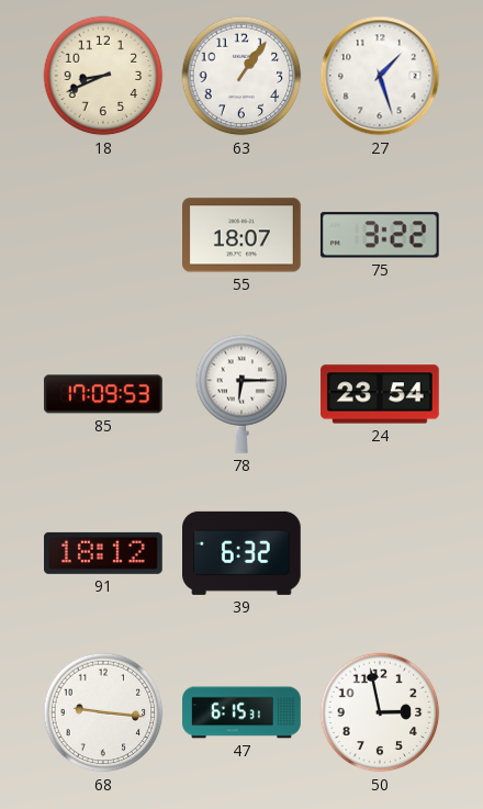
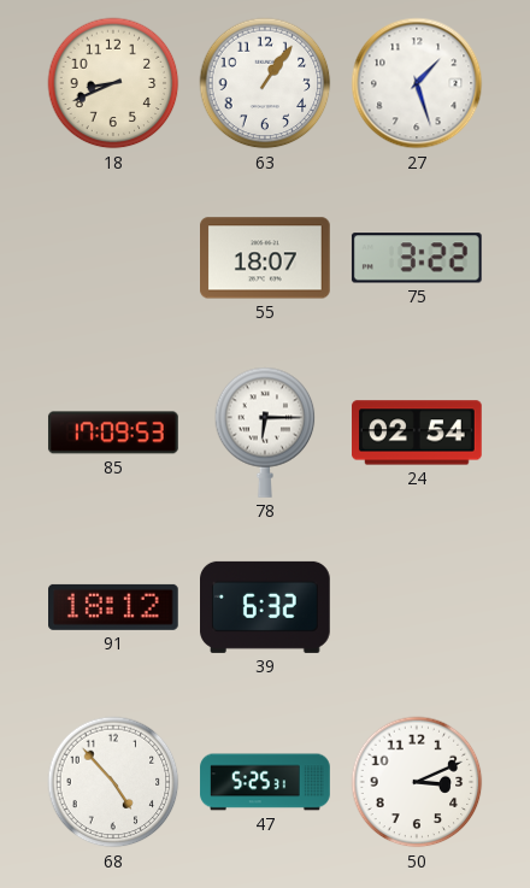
24: 23:54 -> 02:54 (418, 433)
68: 9:16 -> 4:53 (113, 782)
47: 6:15 -> 5:25 (265, 782)
50: 2:58 -> 3:11 (417, 782)
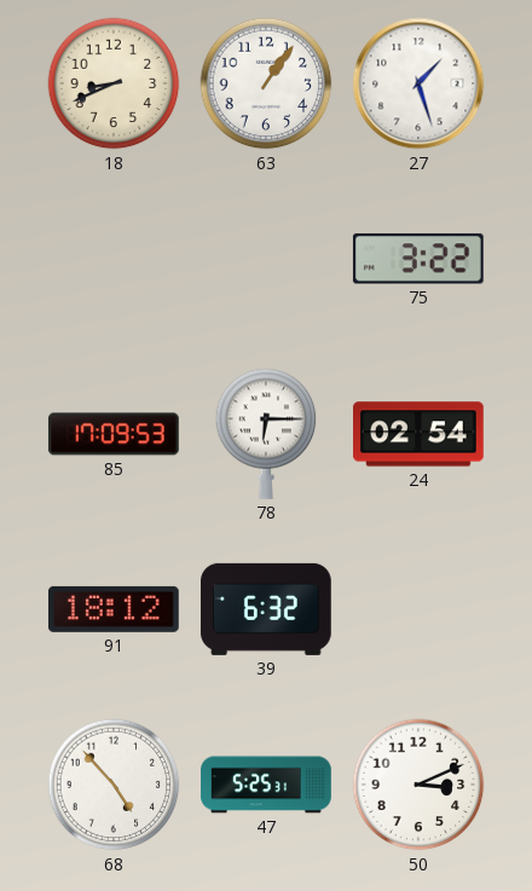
55: 18:07 -> none (266, 258)
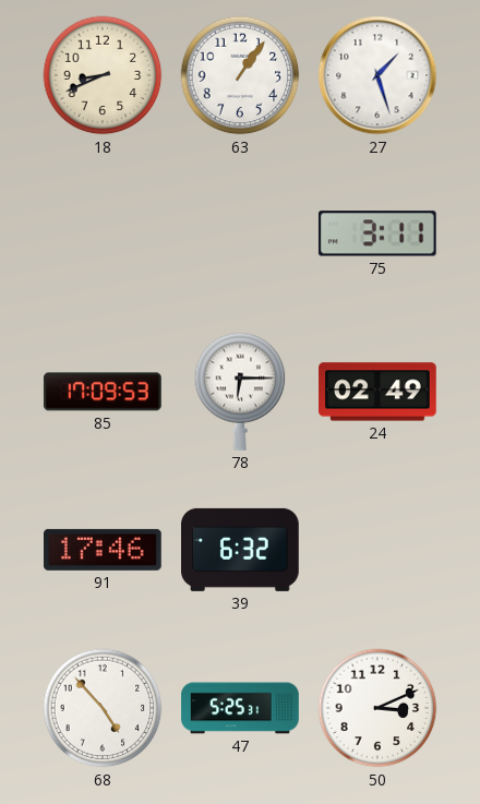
75: 3:22 -> 3:11 (377, 233)
24: 02:54 -> 02:49 (379, 392)
91: 18:12 -> 17:46 (104, 550)
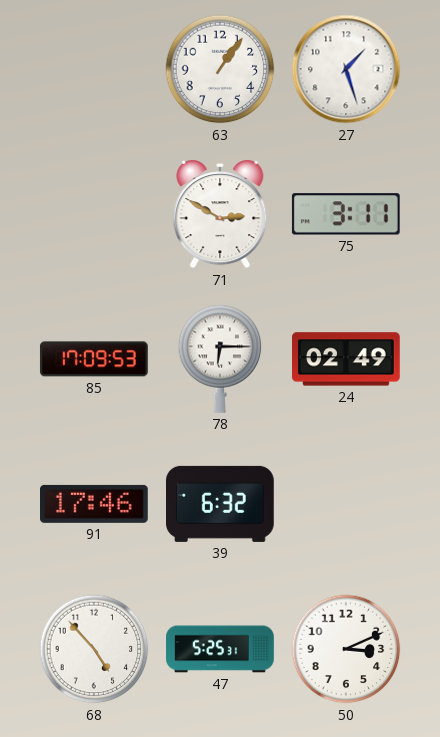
18: 8:41 -> none (103, 75)
71: none -> 2:50 (220, 214)
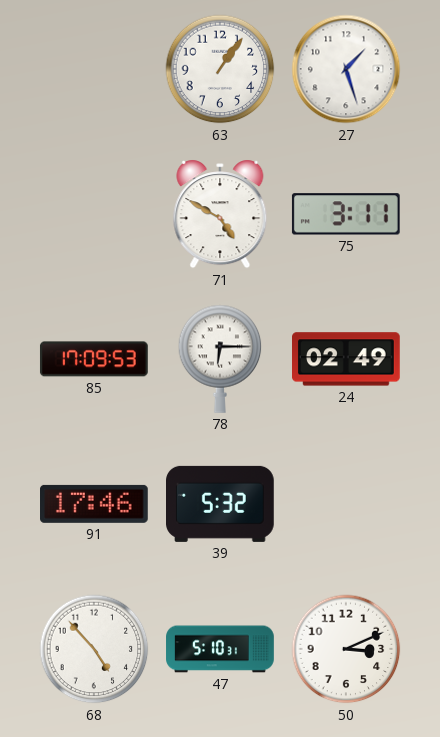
71: 2:50 -> 4:50 (220, 214)
39: 6:32 -> 5:32 (221, 504)
47: 5:25 -> 5:10 (220, 649)
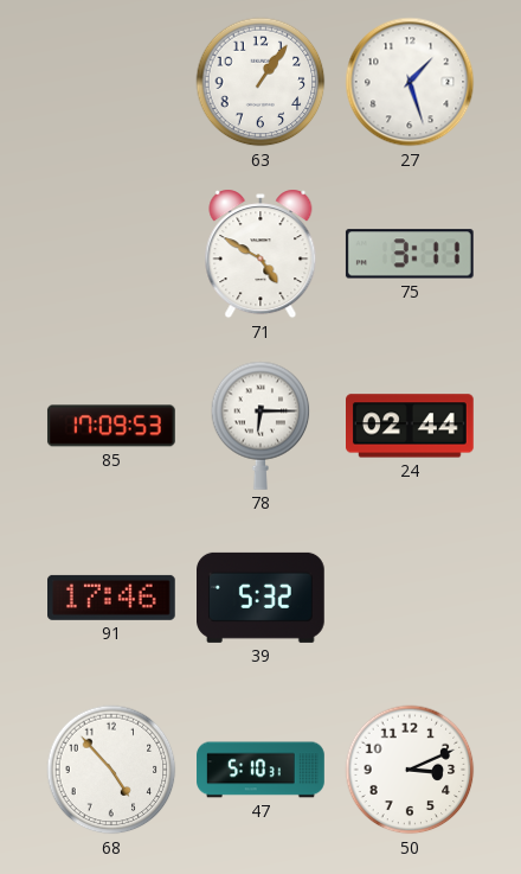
24: 02:49 -> 02:44 (411, 426)
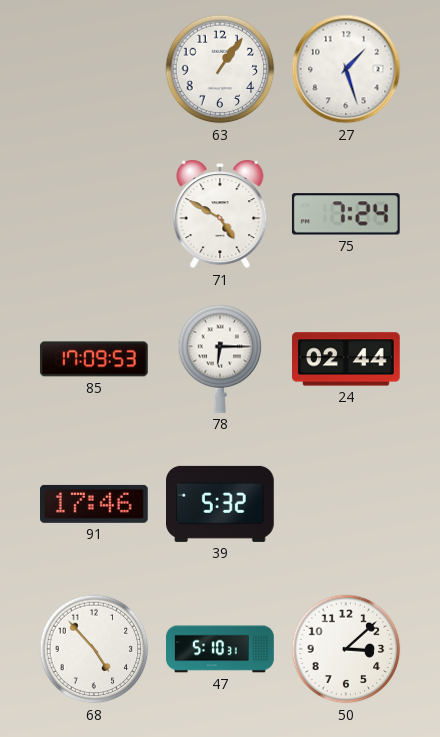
75: 3:11 -> 7:24 (346, 214)
50: 3:11 -> 3:08 (346, 649)
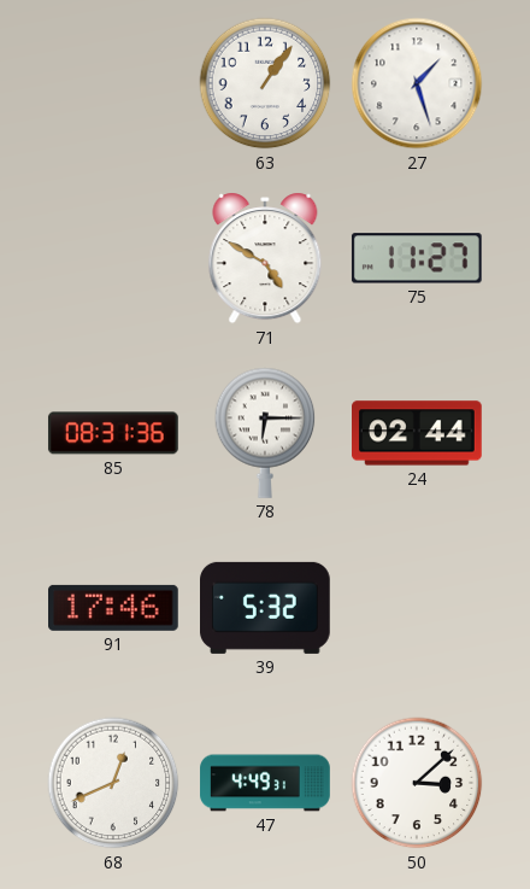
75: 7:24 -> 11:27 (417, 258)
85: 17:09 -> 08:31 (113, 433)
68: 4:53 -> 12:41 (113, 783)
47: 5:10 -> 4:49 (265, 783)
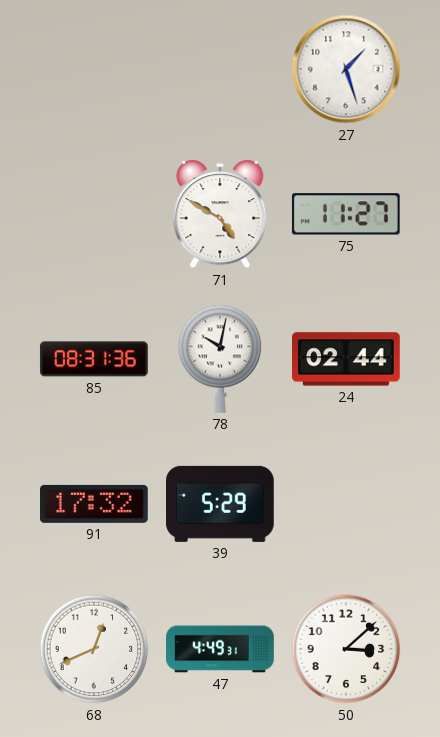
63: 1:06 -> none (265, 83)
78: 6:15 -> 10:02 (220, 359)
91: 17:46 -> 17:32 (95, 504)
39: 5:32 -> 5:29 (221, 504)
